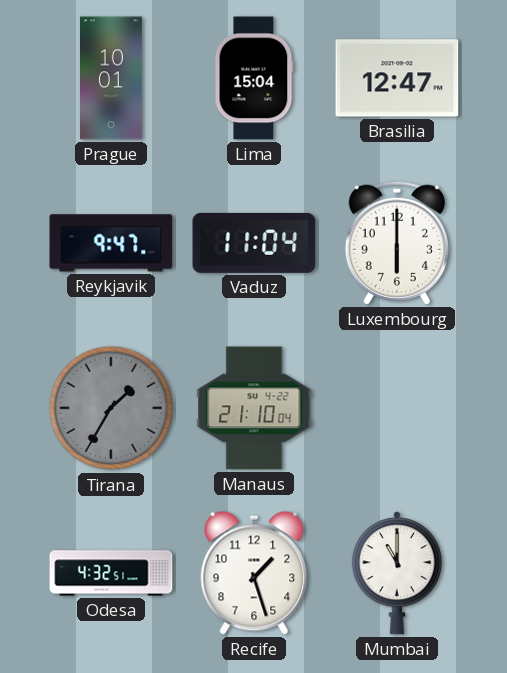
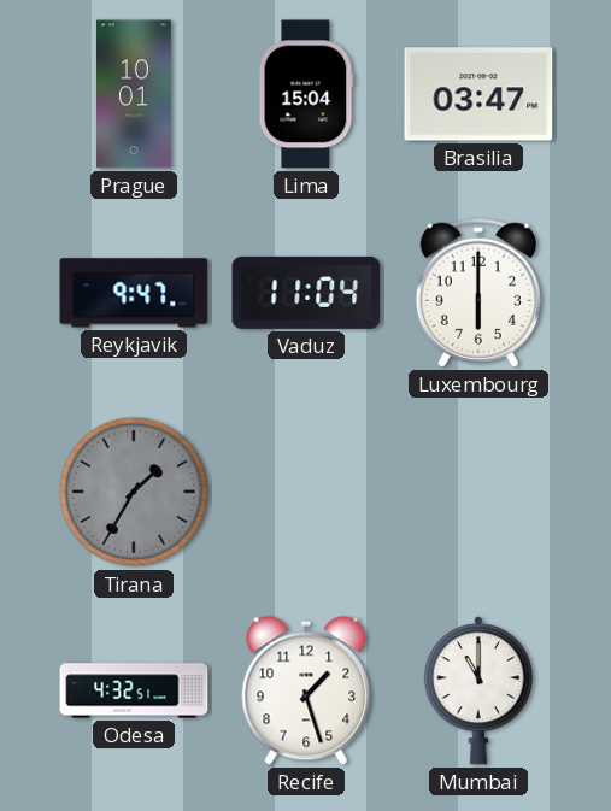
Brasilia: 12:47 -> 03:47 (478, 94)
Manaus: 21:10 -> none (254, 408)
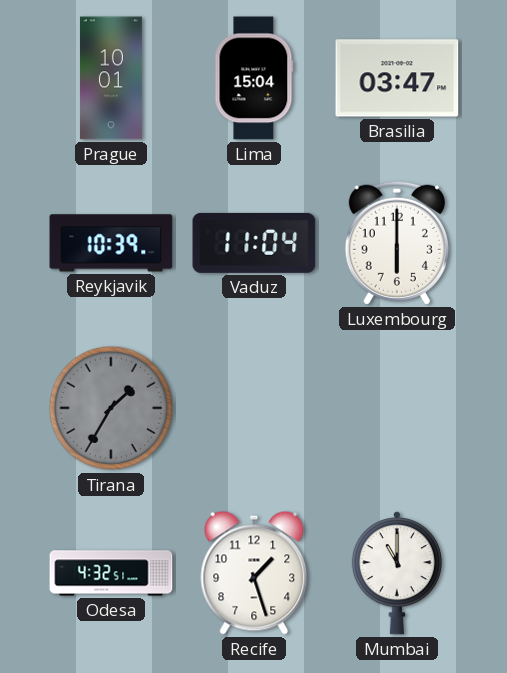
Reykjavik: 9:47 -> 10:39 (111, 243)
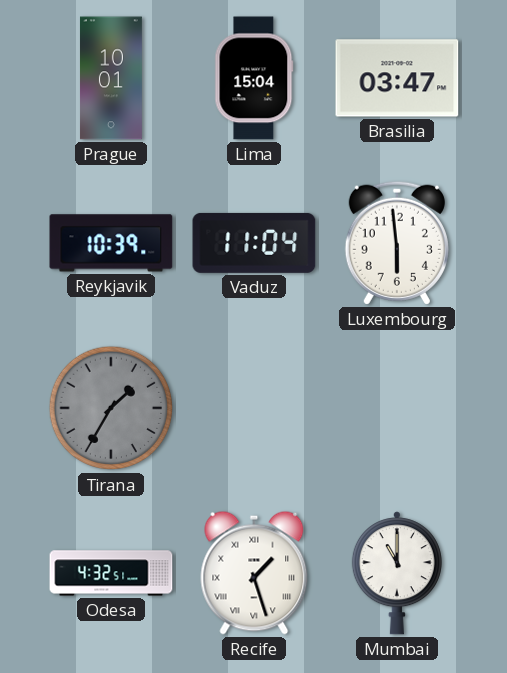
Luxembourg: 6:00 -> 5:59 (397, 243)
Recife numerals: Arabic -> Roman (254, 573)
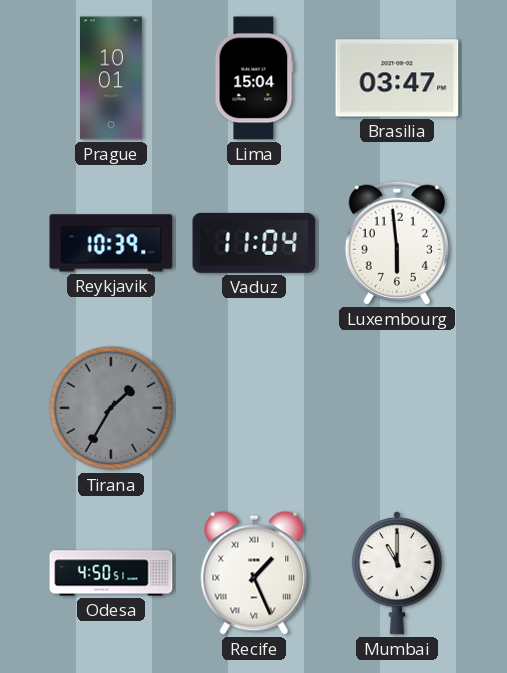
Odesa: 4:32 -> 4:50 (111, 573)
Recife: 1:27 -> 1:26 (254, 573)
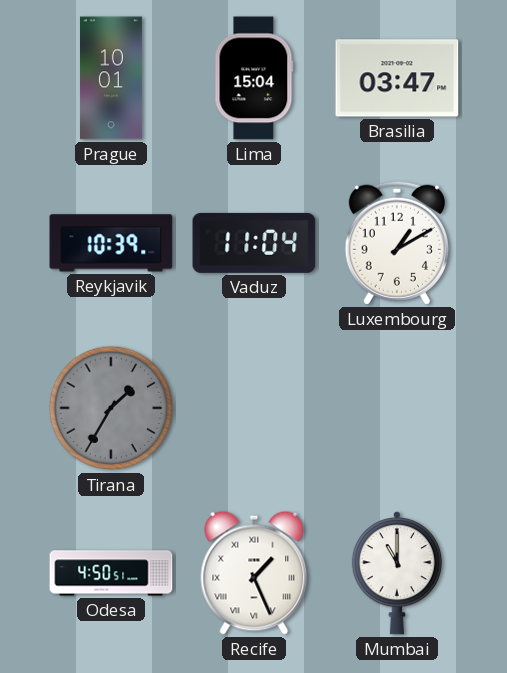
Luxembourg: 5:59 -> 1:10 (397, 243)
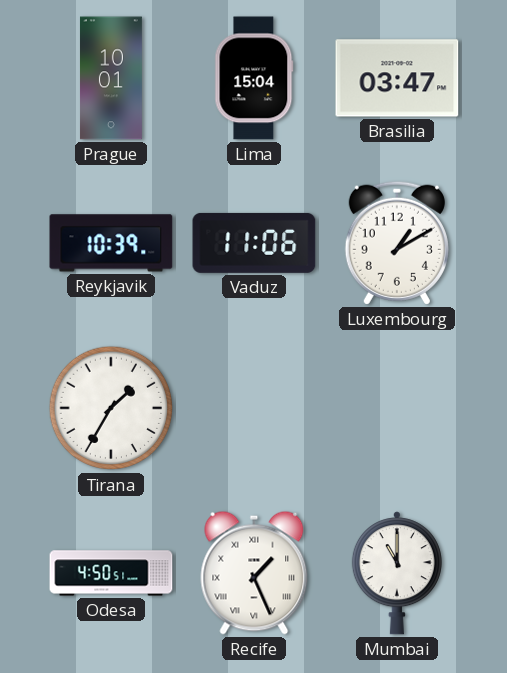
Vaduz: 11:04 -> 11:06 (254, 243)
Tirana dial: grey -> white (111, 408)
